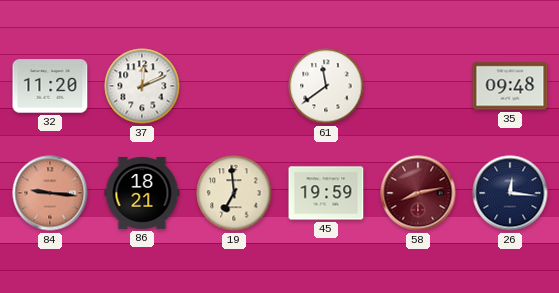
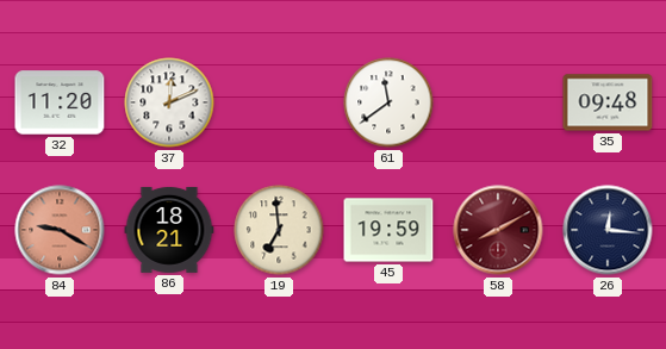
84: 9:16 -> 9:20 (60, 230)
58: 8:13 -> 8:10 (498, 230)
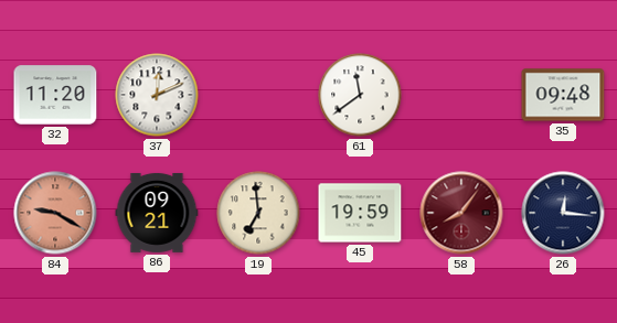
86: 18:21 -> 09:21 (157, 213)
58: 8:10 -> 8:06 (461, 213)
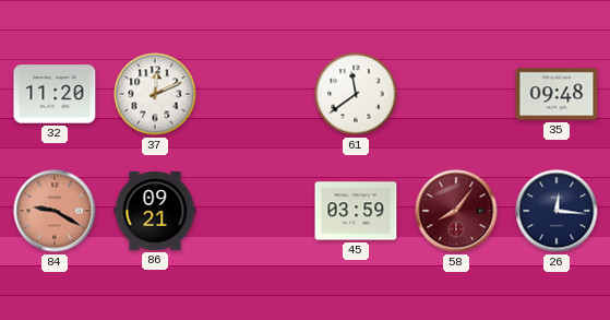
19: 6:59 -> none (258, 213)
45: 19:59 -> 03:59 (356, 211)
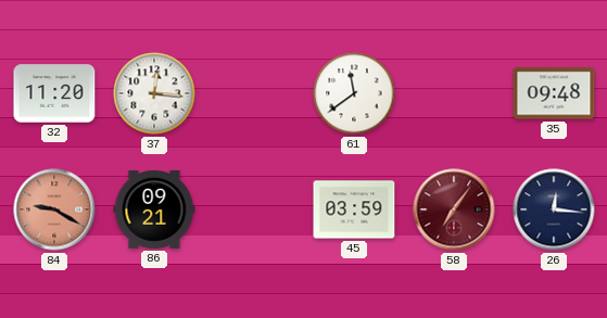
37: 12:11 -> 12:16 (154, 93)
58: 8:06 -> 7:06 (454, 209)
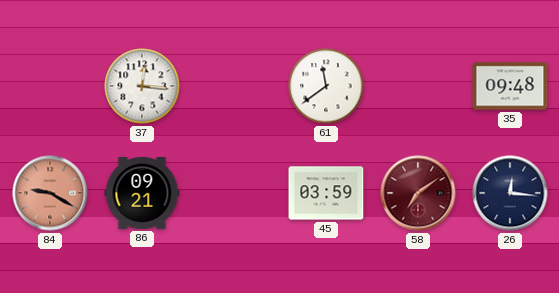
32: 11:20 -> none (54, 93)
58: 7:06 -> 7:09 (418, 193)
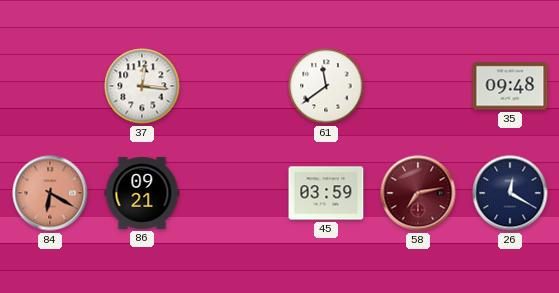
84: 9:20 -> 6:20 (50, 193)
58: 7:09 -> 7:13 (418, 193)
26: 12:16 -> 12:20 (510, 193)
